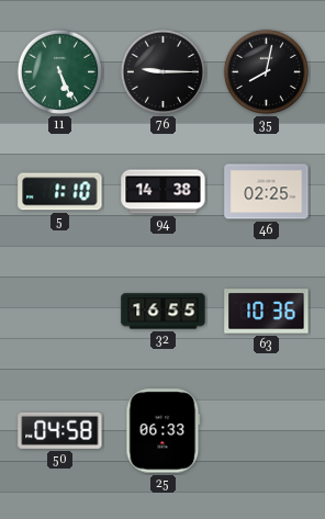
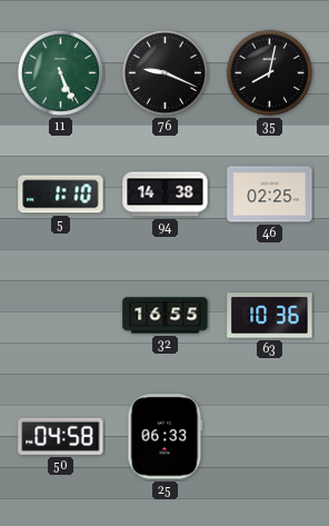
76: 9:15 -> 9:19 (166, 73)
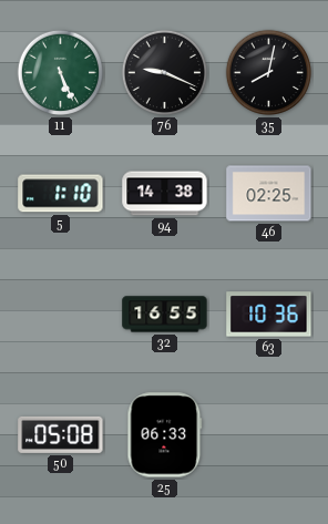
50: 04:58 -> 05:08 (61, 434)
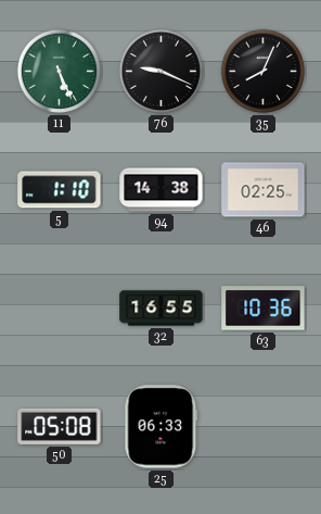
35: 8:02 -> 8:04 (264, 72)
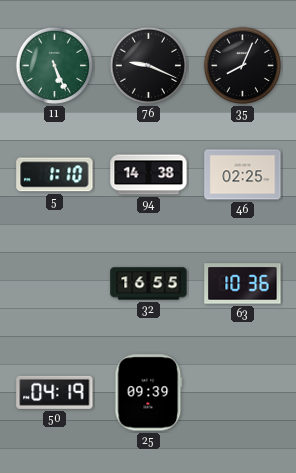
50: 05:08 -> 04:19 (55, 392)
25: 06:33 -> 09:39 (149, 393)
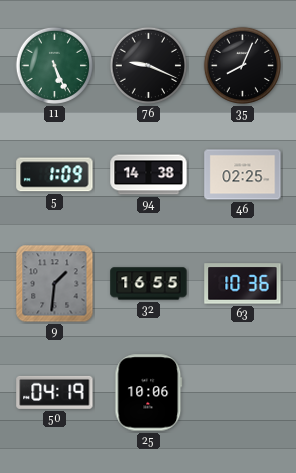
5: 1:10 -> 1:09 (55, 175)
9: none -> 1:31 (55, 284)
25: 09:39 -> 10:06 (149, 393)
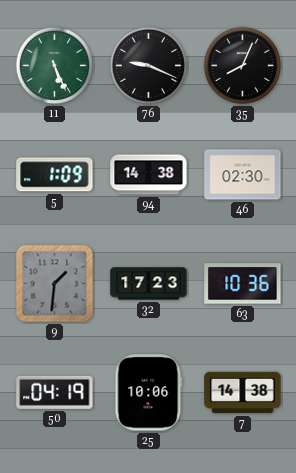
46: 02:25 -> 02:30 (243, 175)
32: 16:55 -> 17:23 (149, 284)
7: none -> 14:38 (243, 393)
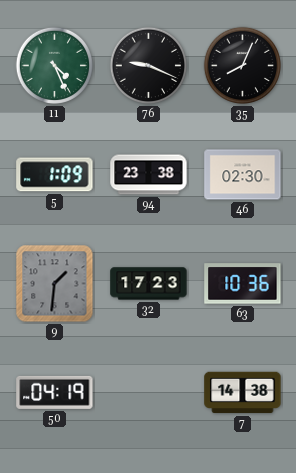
11: 5:26 -> 4:26 (55, 66)
94: 14:38 -> 23:38 (149, 175)
25: 10:06 -> none (149, 393)
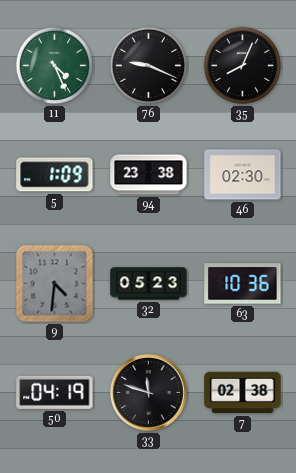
9: 1:31 -> 4:31 (55, 284)
32: 17:23 -> 05:23 (149, 284)
33: none -> 11:48 (148, 392)
7: 14:38 -> 02:38 (243, 393)
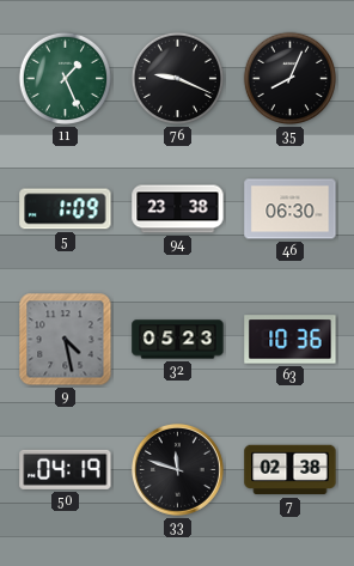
11: 4:26 -> 1:26 (66, 79)
46: 02:30 -> 06:30 (291, 209)
9: 4:31 -> 4:28 (66, 340)
